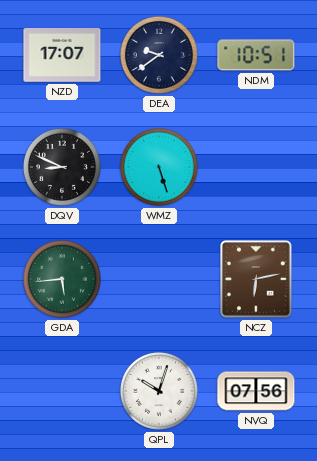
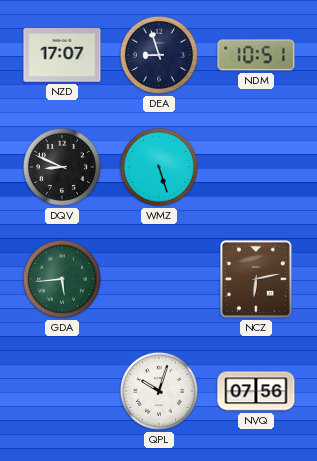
DEA: 9:39 -> 8:57 (159, 55)
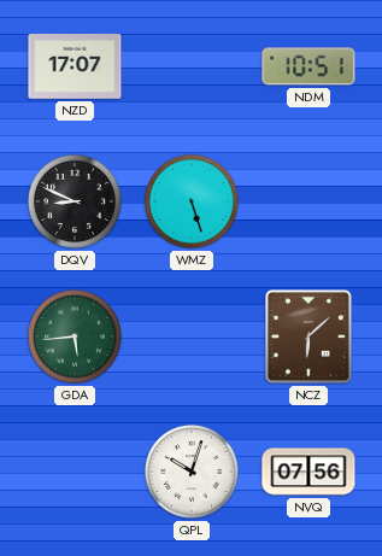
DEA: 8:57 -> none (159, 55)
NCZ: 6:13 -> 6:08 (308, 336)
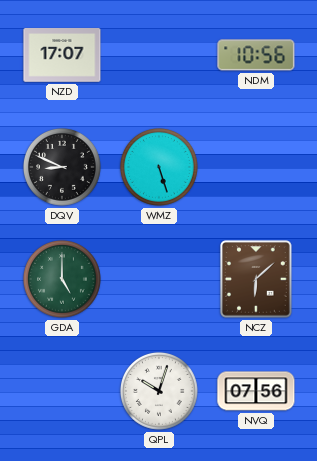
NDM: 10:51 -> 10:56 (256, 55)
GDA: 5:44 -> 5:00 (62, 279)
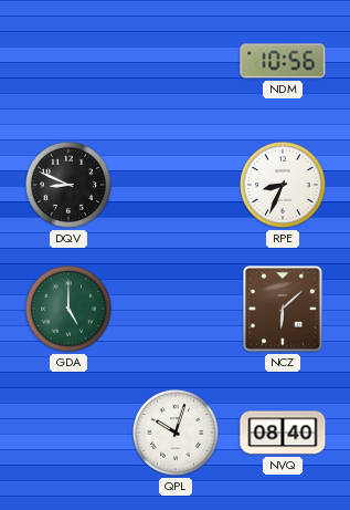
NZD: 17:07 -> none (62, 56)
WMZ: 5:27 -> none (159, 167)
RPE: none -> 8:34 (283, 185)
NVQ: 07:56 -> 08:40 (283, 433)
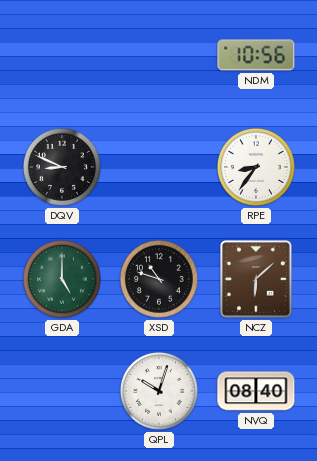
RPE: 8:34 -> 8:36 (256, 167)
XSD: none -> 10:48 (159, 279)
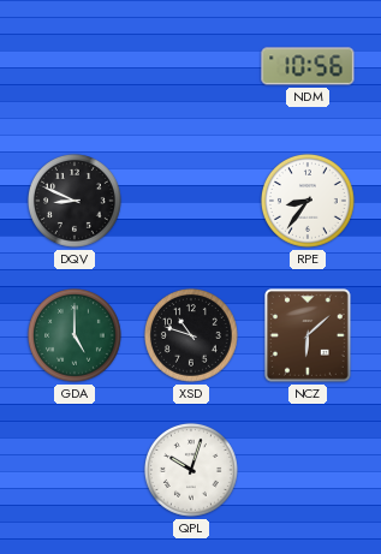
NVQ: 08:40 -> none (256, 391)
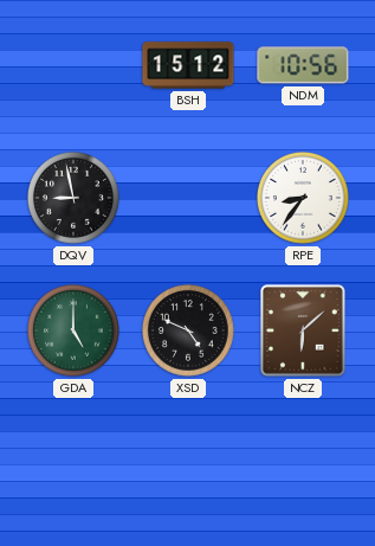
BSH: none -> 15:12 (188, 65)
DQV: 8:49 -> 8:58 (73, 198)
XSD: 10:48 -> 4:49 (188, 330)
QPL: 10:03 -> none (191, 470)
